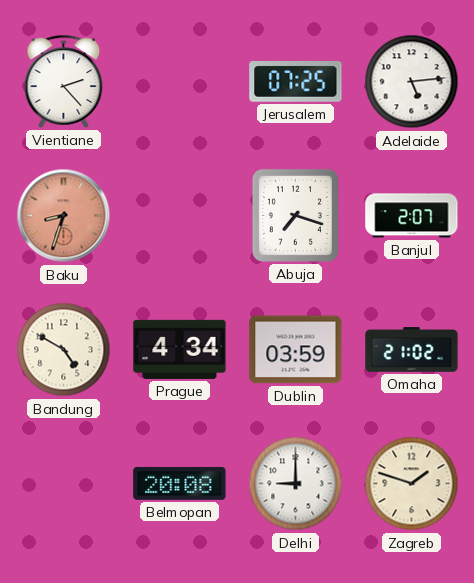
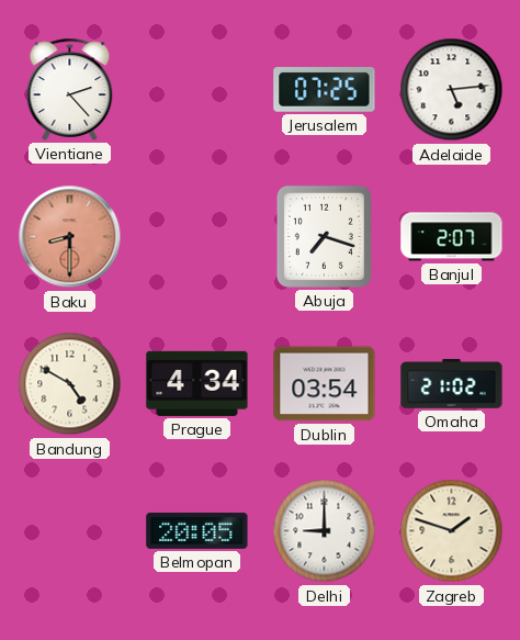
Baku: 8:33 -> 8:30 (70, 237)
Dublin: 03:59 -> 03:54 (325, 384)
Belmopan: 20:08 -> 20:05 (197, 530)
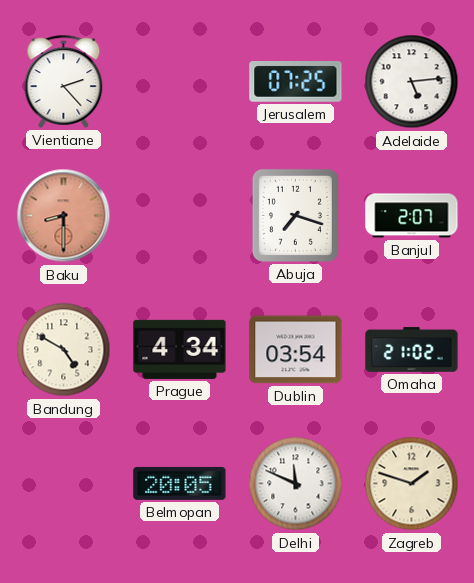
Delhi: 9:00 -> 11:49 (296, 484)
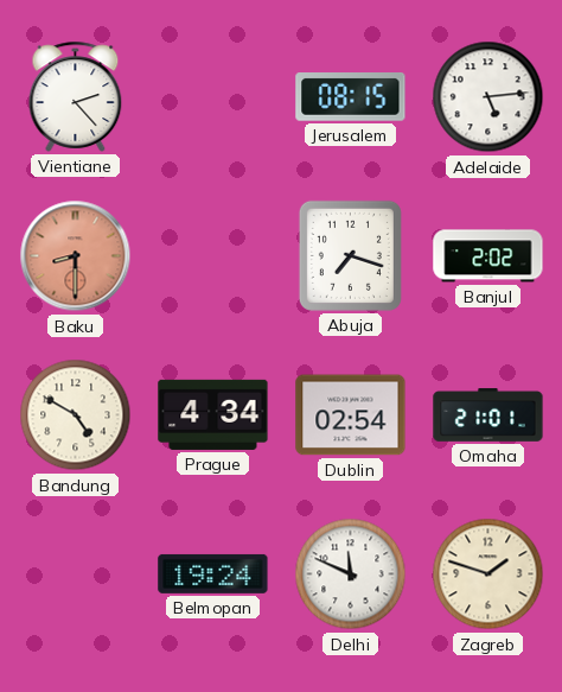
Jerusalem: 07:25 -> 08:15 (351, 97)
Banjul: 2:07 -> 2:02 (488, 256)
Dublin: 03:54 -> 02:54 (351, 415)
Omaha: 21:02 -> 21:01 (488, 415)
Belmopan: 20:05 -> 19:24 (213, 573)
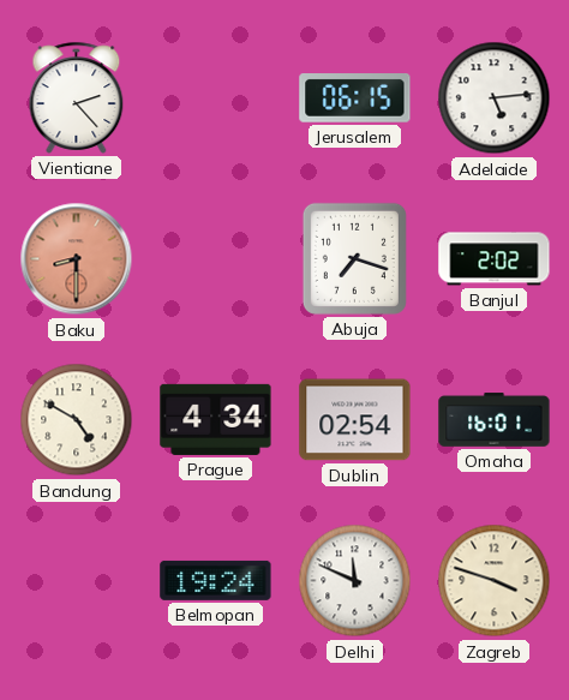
Jerusalem: 08:15 -> 06:15 (355, 98)
Omaha: 21:01 -> 16:01 (495, 420)
Zagreb: 1:48 -> 3:48 (495, 581)
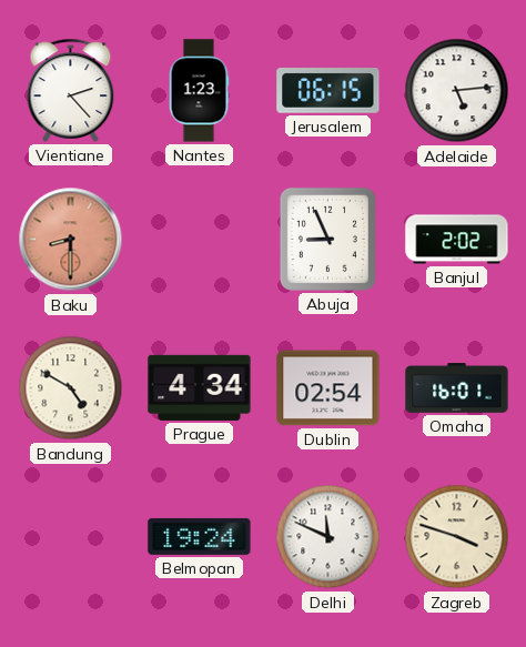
Nantes: none -> 1:23 (199, 91)
Abuja: 7:18 -> 8:56 (327, 239)
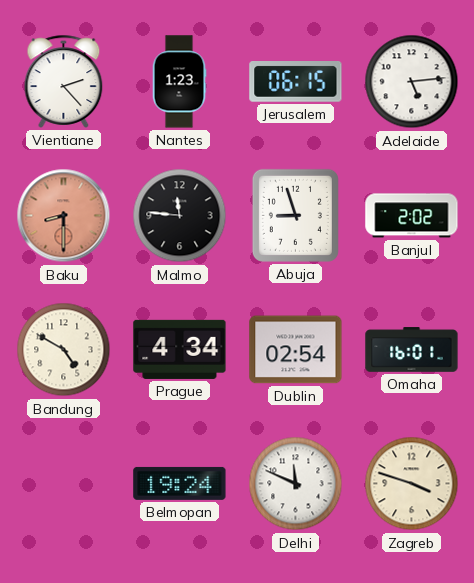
Malmo: none -> 11:46 (180, 216)
Abuja: 8:56 -> 8:57 (295, 215)
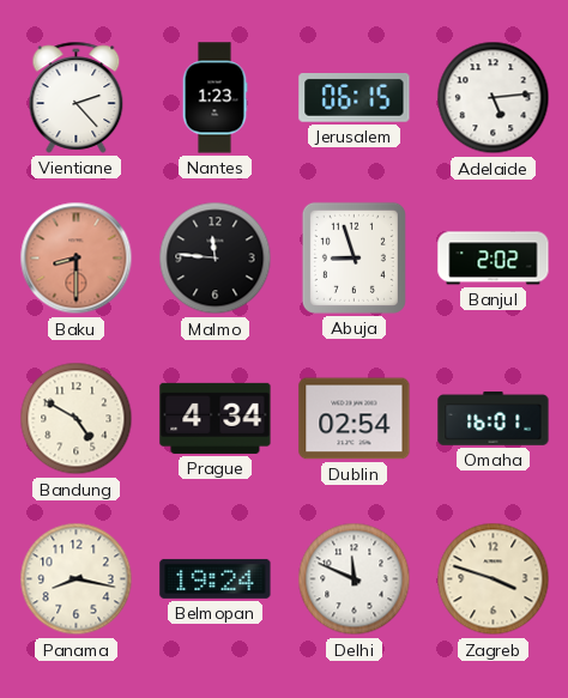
Panama: none -> 8:17 (77, 579)
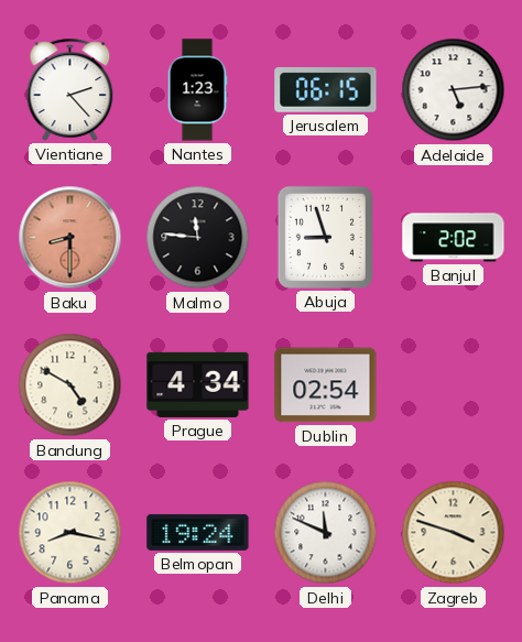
Omaha: 16:01 -> none (494, 419)
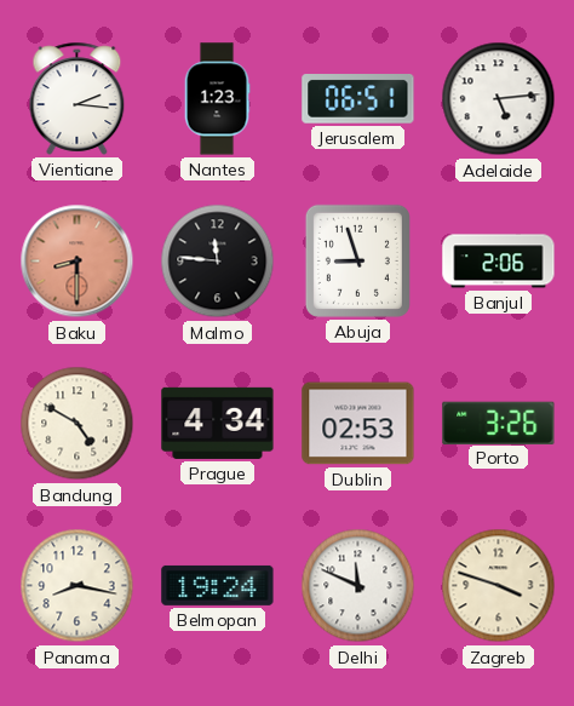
Vientiane: 2:23 -> 2:16 (78, 98)
Jerusalem: 06:15 -> 06:51 (358, 99)
Banjul: 2:02 -> 2:06 (499, 262)
Dublin: 02:54 -> 02:53 (358, 424)
Porto: none -> 3:26 (499, 423)
